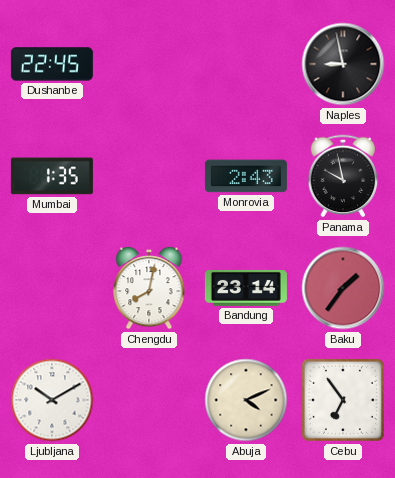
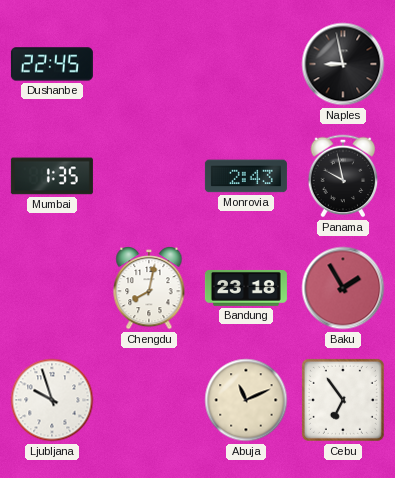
Bandung: 23:14 -> 23:18 (246, 288)
Baku: 1:36 -> 1:55 (343, 288)
Ljubljana: 10:10 -> 9:57 (52, 400)
Abuja: 4:11 -> 11:11 (246, 400)
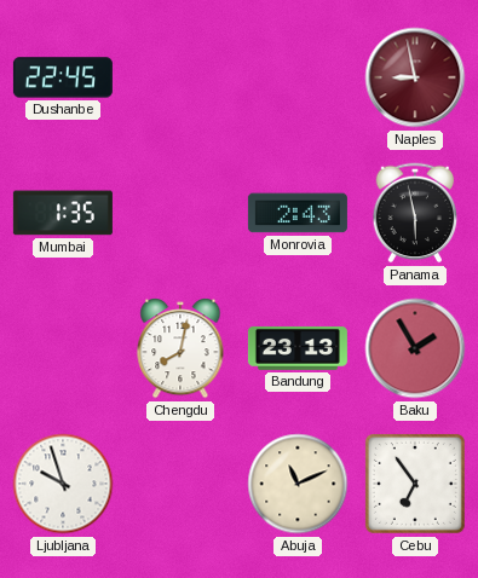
Naples dial: black -> burgundy (415, 77)
Panama: 9:58 -> 5:58 (415, 213)
Bandung: 23:18 -> 23:13 (298, 348)
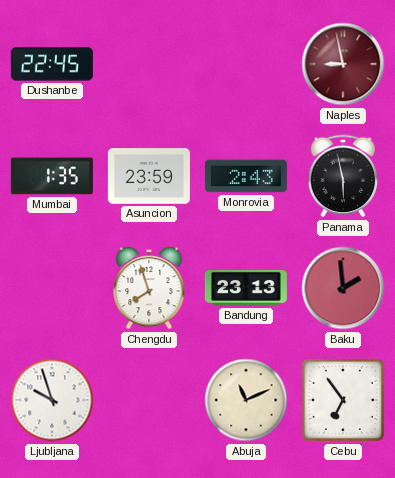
Asuncion: none -> 23:59 (149, 176)
Chengdu: 8:02 -> 7:57 (149, 289)
Baku: 1:55 -> 1:59 (343, 288)
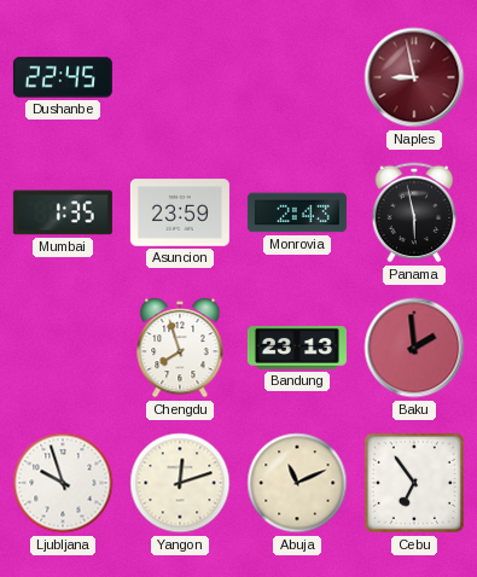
Yangon: none -> 12:12 (180, 483)
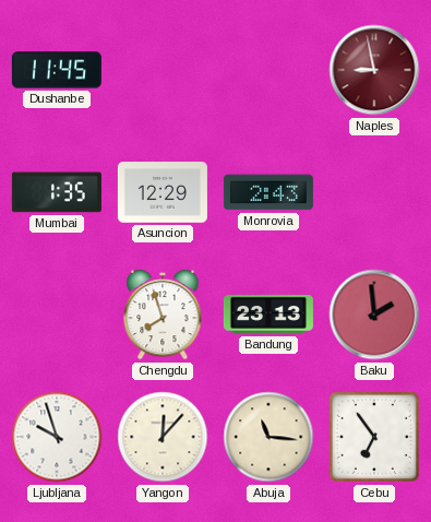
Dushanbe: 22:45 -> 11:45 (57, 70)
Asuncion: 23:59 -> 12:29 (163, 192)
Panama: 5:58 -> none (414, 212)
Yangon: 12:12 -> 12:07 (163, 437)
Abuja: 11:11 -> 11:16 (268, 437)
